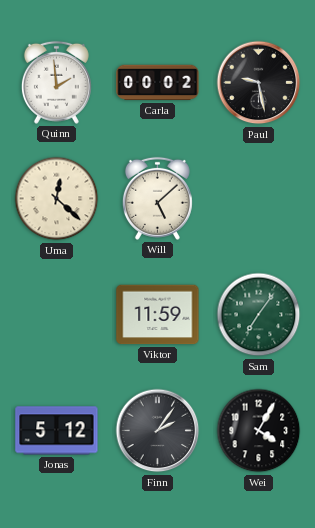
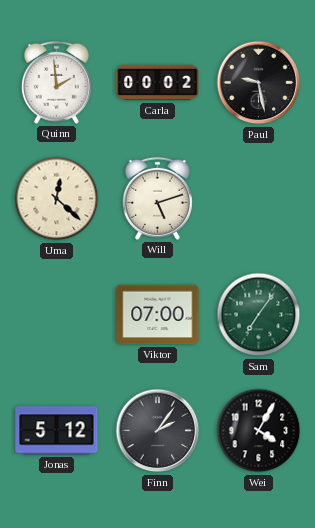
Will: 5:08 -> 5:12 (157, 198)
Viktor: 11:59 -> 07:00 (158, 315)
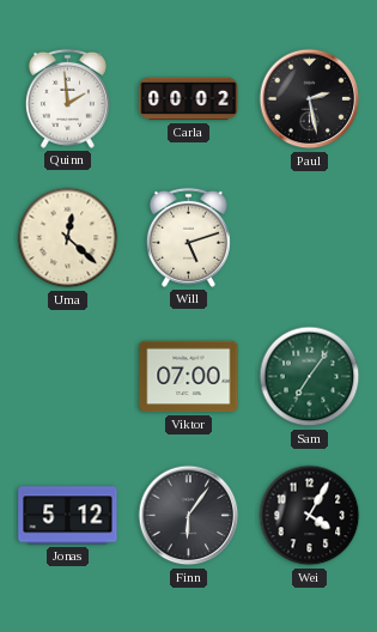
Paul: 9:28 -> 2:28 (310, 99)
Finn: 2:06 -> 6:06 (189, 516)
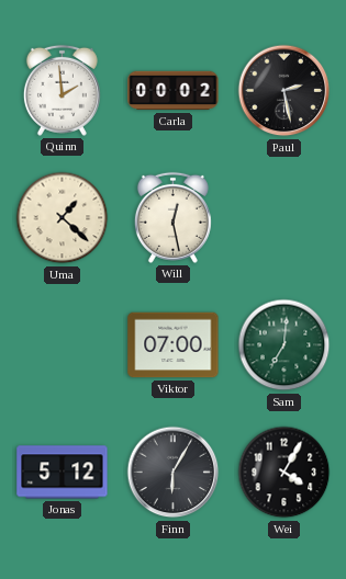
Uma: 12:22 -> 1:22 (63, 218)
Will: 5:12 -> 12:28 (172, 217)
Sam: 7:06 -> 7:01 (284, 345)
Finn: 6:06 -> 6:05 (174, 473)
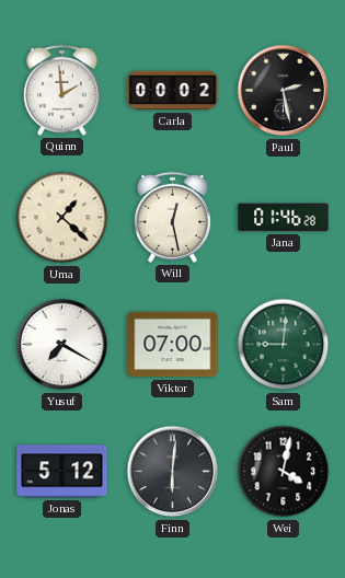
Jana: none -> 01:46 (284, 218)
Yusuf: none -> 7:20 (62, 345)
Sam: 7:01 -> 9:01 (284, 345)
Finn: 6:05 -> 6:01 (173, 472)
Wei: 4:05 -> 4:02 (284, 472)
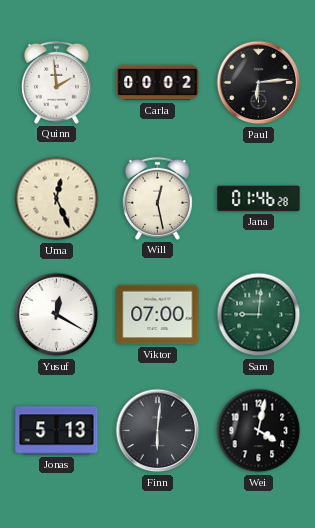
Paul: 2:28 -> 6:14 (259, 83)
Uma: 1:22 -> 12:26 (57, 199)
Yusuf: 7:20 -> 12:20 (57, 315)
Jonas: 5:12 -> 5:13 (57, 431)
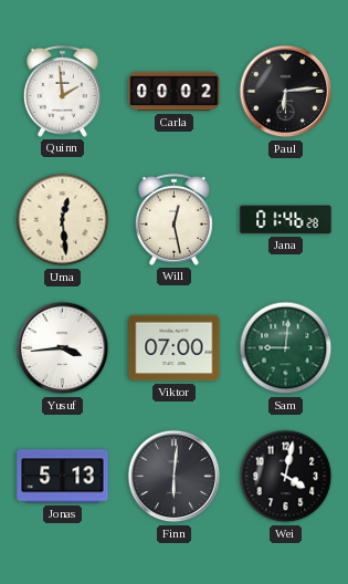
Uma: 12:26 -> 12:29 (63, 220)
Yusuf: 12:20 -> 3:44 (63, 348)
